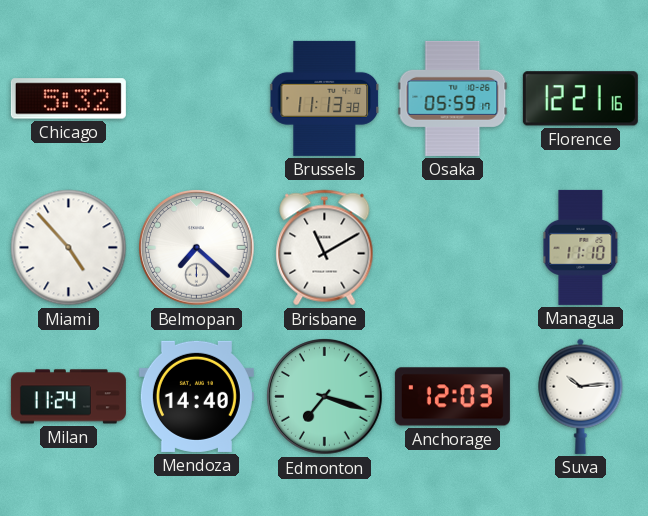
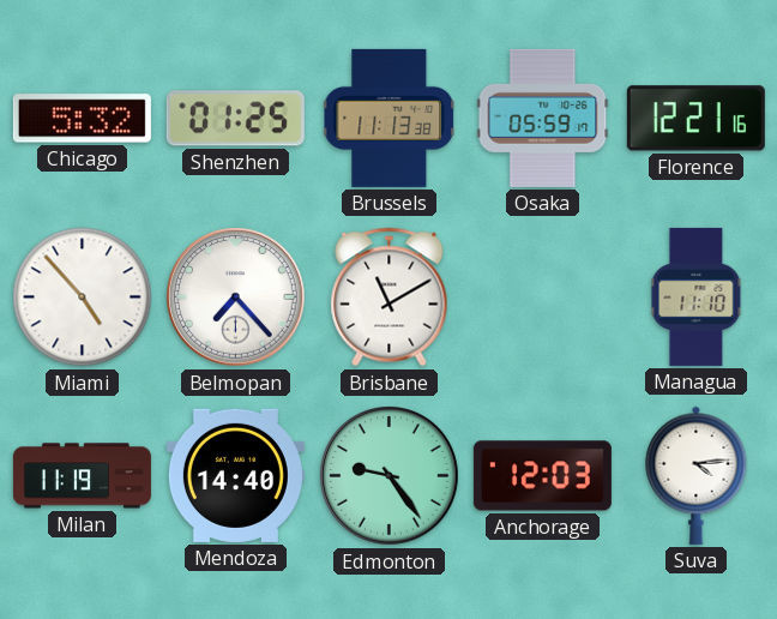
Shenzhen: none -> 01:25 (235, 119)
Belmopan: 7:22 -> 7:23 (236, 298)
Milan: 11:24 -> 11:19 (82, 476)
Edmonton: 7:18 -> 9:24 (390, 476)
Suva: 10:14 -> 4:14 (697, 475)
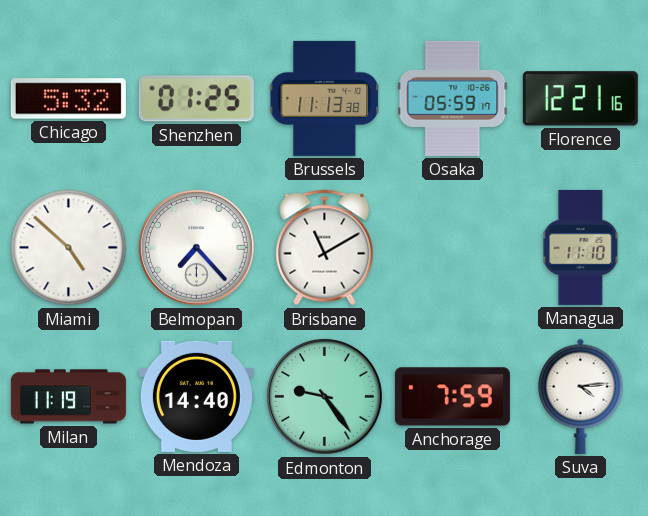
Miami: 4:53 -> 4:52 (69, 248)
Anchorage: 12:03 -> 7:59 (452, 397)
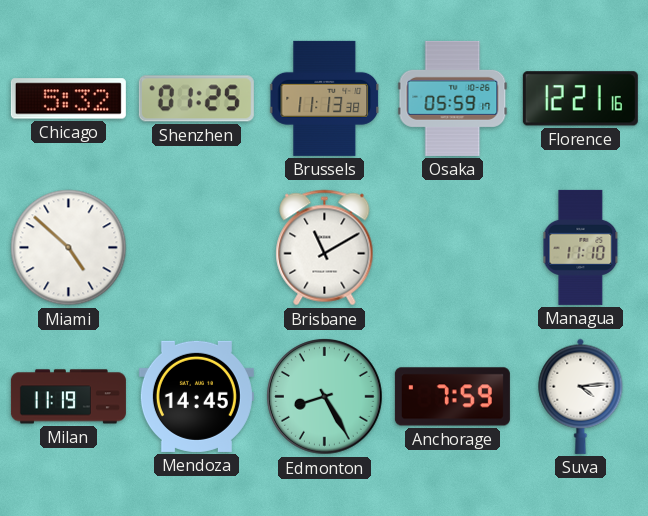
Belmopan: 7:23 -> none (197, 248)
Mendoza: 14:40 -> 14:45 (196, 396)
Edmonton: 9:24 -> 8:25 (325, 397)
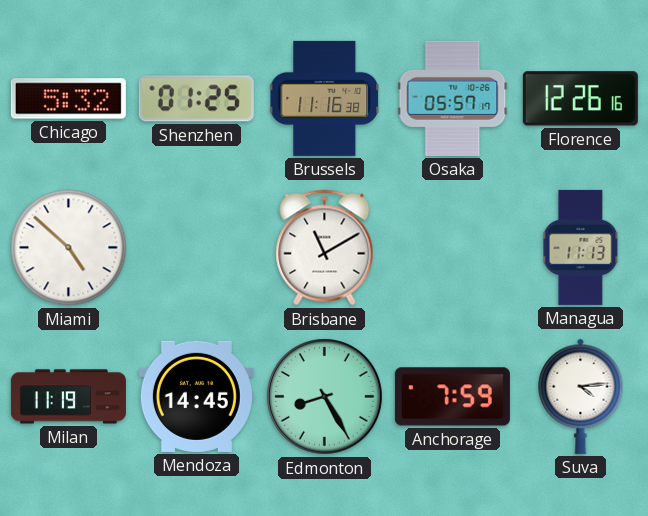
Brussels: 11:13 -> 11:16 (324, 98)
Osaka: 05:59 -> 05:57 (453, 98)
Florence: 12:21 -> 12:26 (580, 99)
Managua: 11:10 -> 11:13 (581, 247)
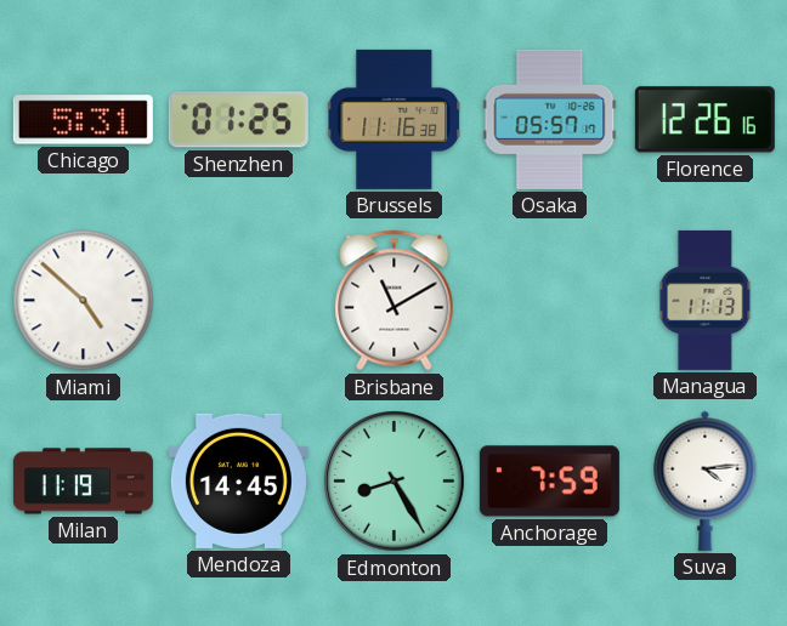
Chicago: 5:32 -> 5:31 (83, 120)
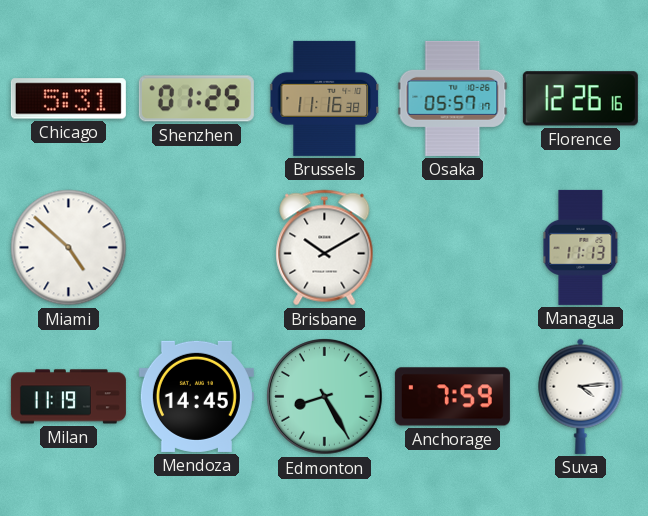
Brisbane: 11:10 -> 10:10 (325, 248)
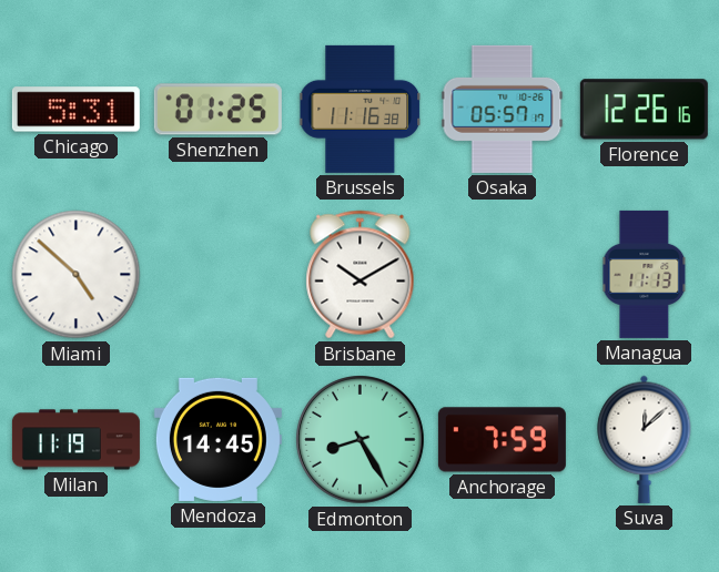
Suva: 4:14 -> 12:08 (645, 439)
